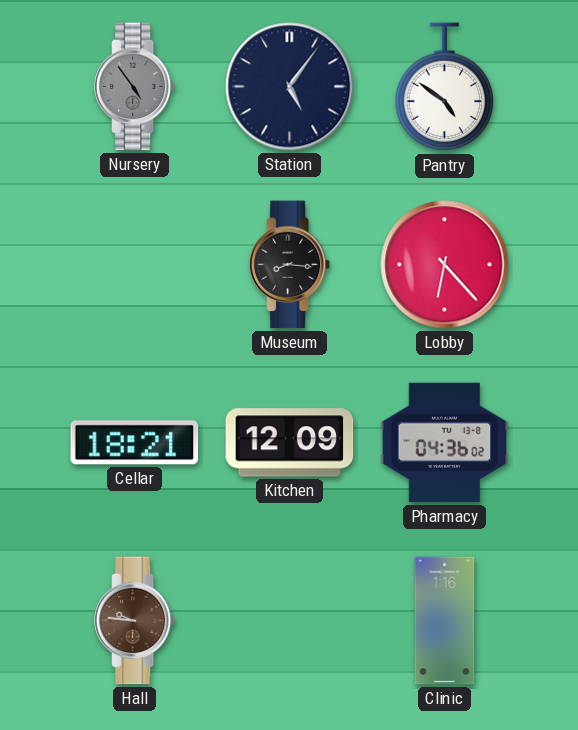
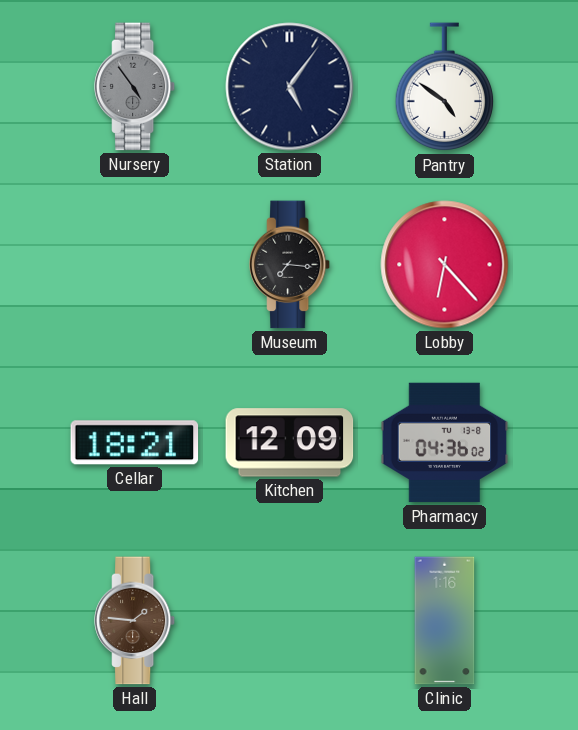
Museum: 8:16 -> 7:16 (290, 265)
Hall: 9:46 -> 1:46 (135, 621)
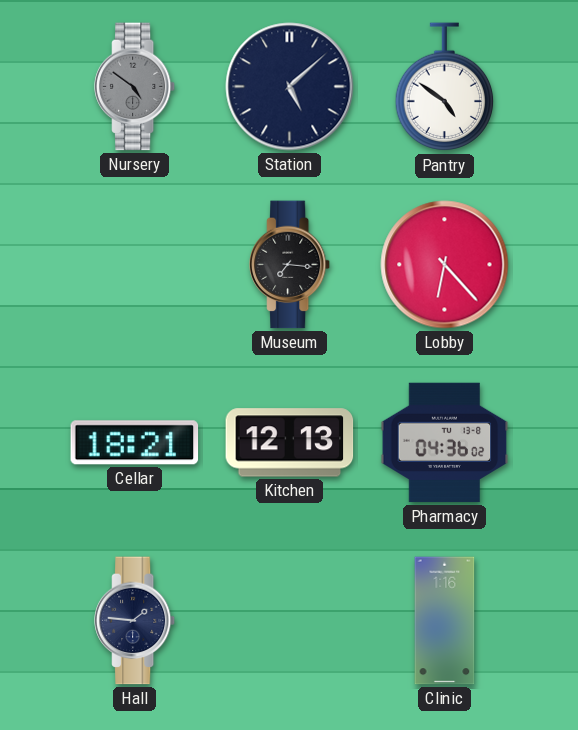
Nursery: 4:54 -> 4:51 (135, 87)
Station: 5:06 -> 5:08 (290, 87)
Kitchen: 12:09 -> 12:13 (290, 443)
Hall dial: brown -> navy (135, 621)
